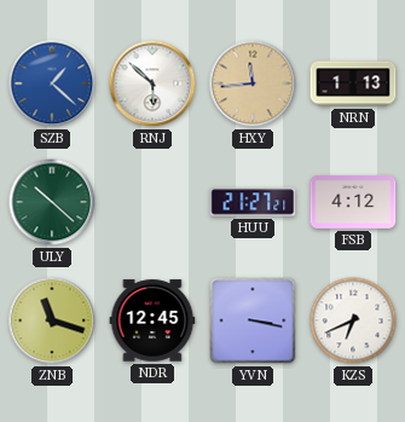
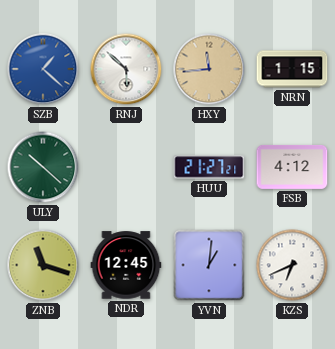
NRN: 1:13 -> 1:15 (292, 69)
YVN: 3:17 -> 1:01 (209, 265)
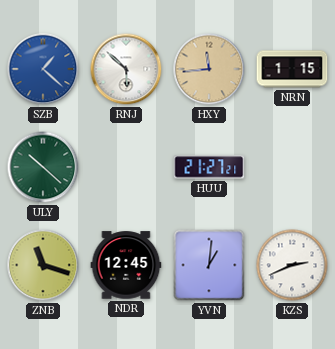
FSB: 4:12 -> none (292, 167)
KZS: 6:41 -> 2:41 (292, 265)
